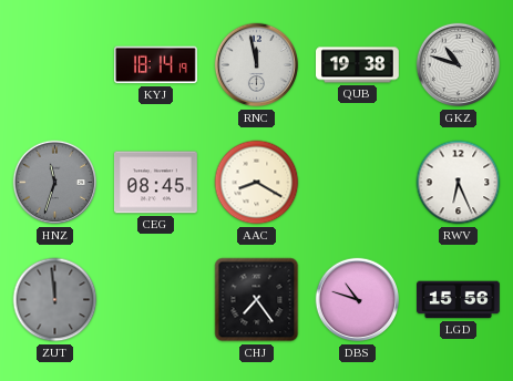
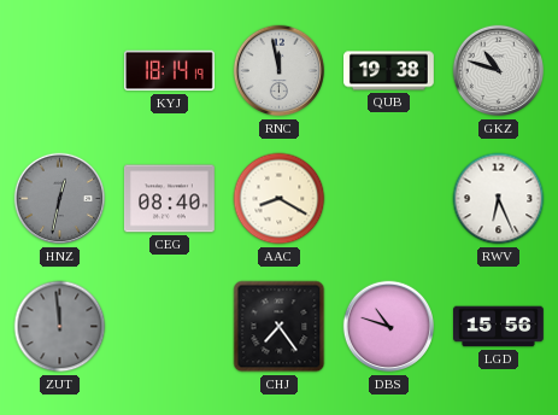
HNZ: 11:33 -> 12:32 (60, 199)
CEG: 08:45 -> 08:40 (169, 199)
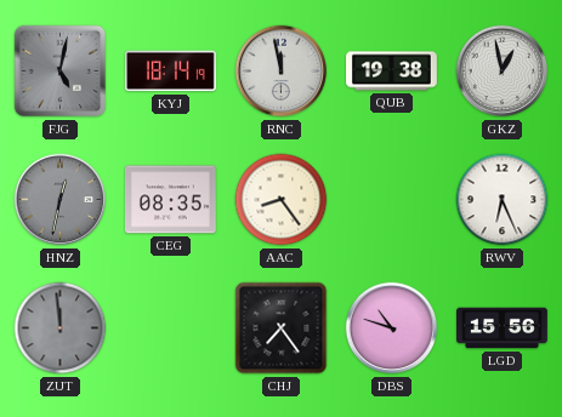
FJG: none -> 5:02 (61, 72)
GKZ: 10:48 -> 12:58 (503, 72)
CEG: 08:40 -> 08:35 (170, 200)
AAC: 8:20 -> 8:24 (282, 200)
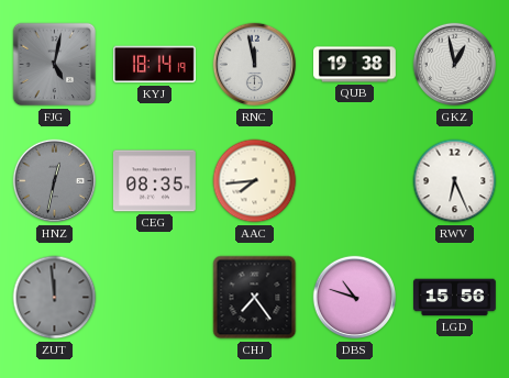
AAC: 8:24 -> 7:44 (255, 181)
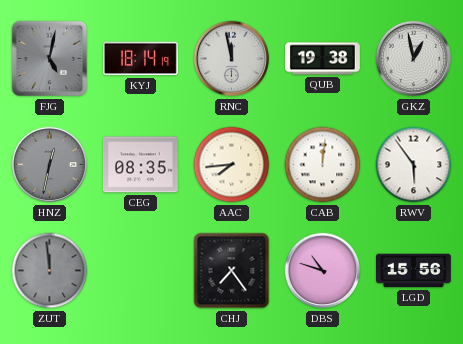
CAB: none -> 12:01 (323, 165)
RWV: 6:26 -> 5:54 (414, 165)
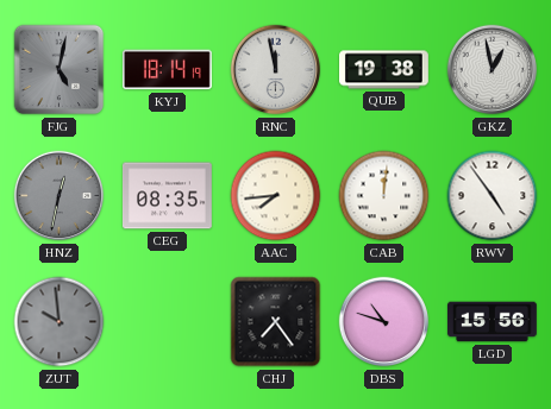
RWV: 5:54 -> 4:54 (493, 196)
ZUT: 11:59 -> 9:59 (60, 322)
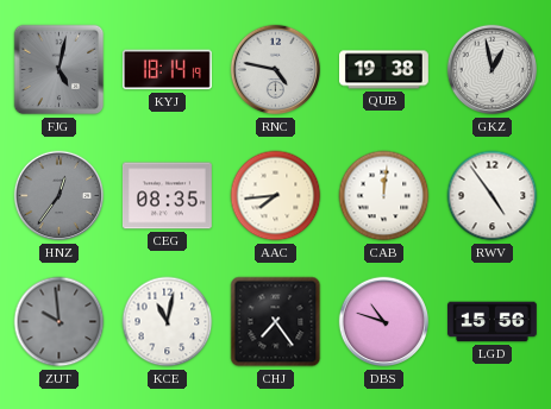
RNC: 11:58 -> 4:47 (276, 70)
HNZ: 12:32 -> 12:36 (60, 196)
KCE: none -> 11:02 (168, 322)
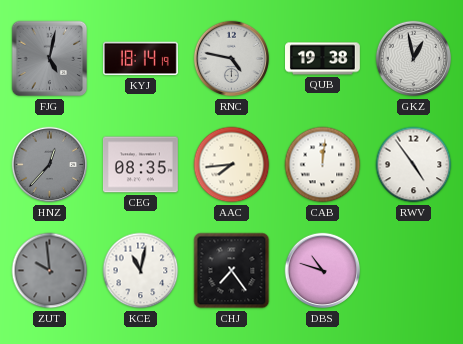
HNZ: 12:36 -> 12:37 (50, 165)
LGD: 15:56 -> none (493, 322)
